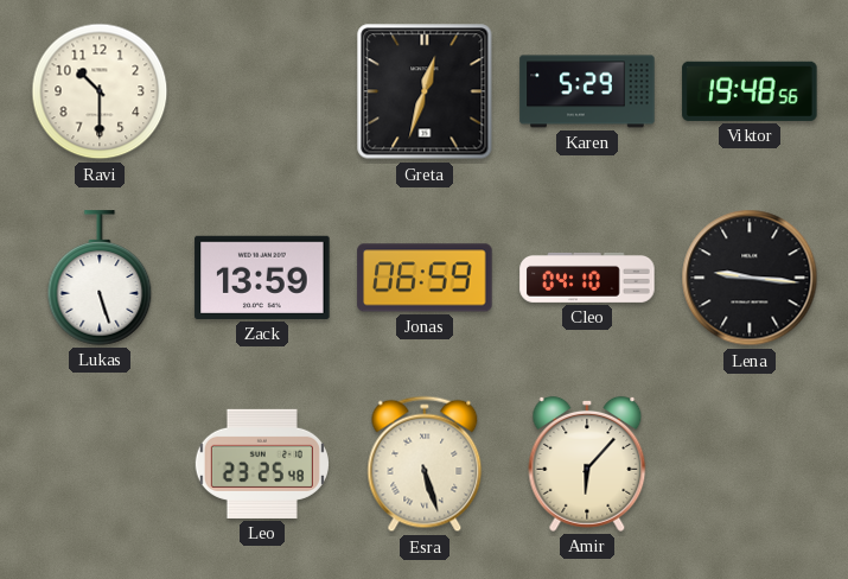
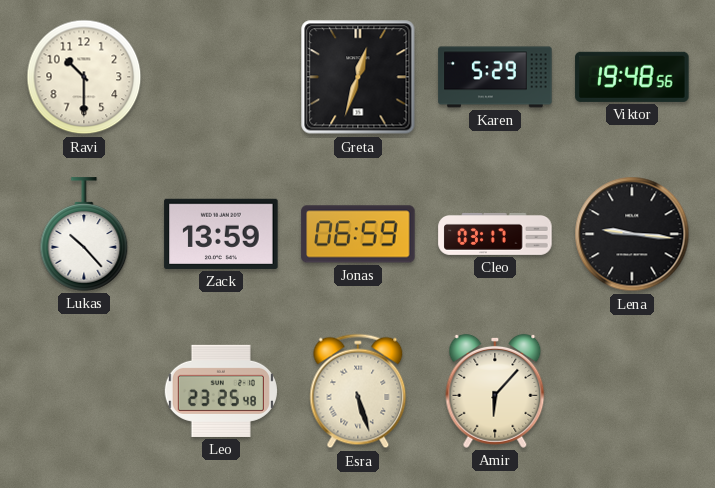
Lukas: 5:27 -> 10:23 (84, 234)
Cleo: 04:10 -> 03:17 (495, 234)
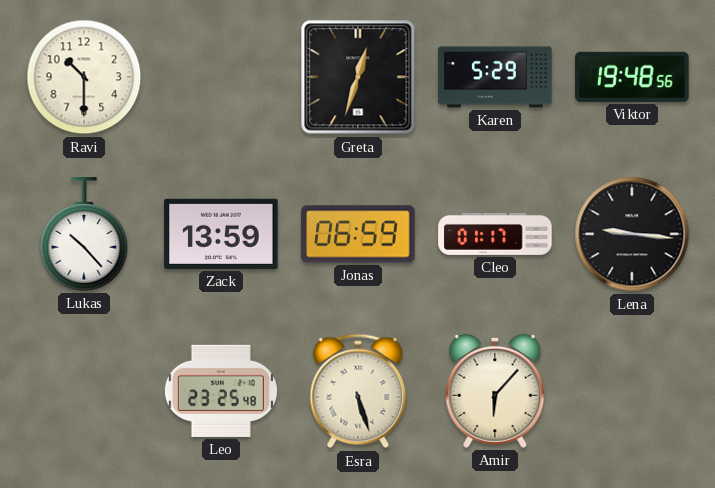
Cleo: 03:17 -> 01:17 (495, 234)
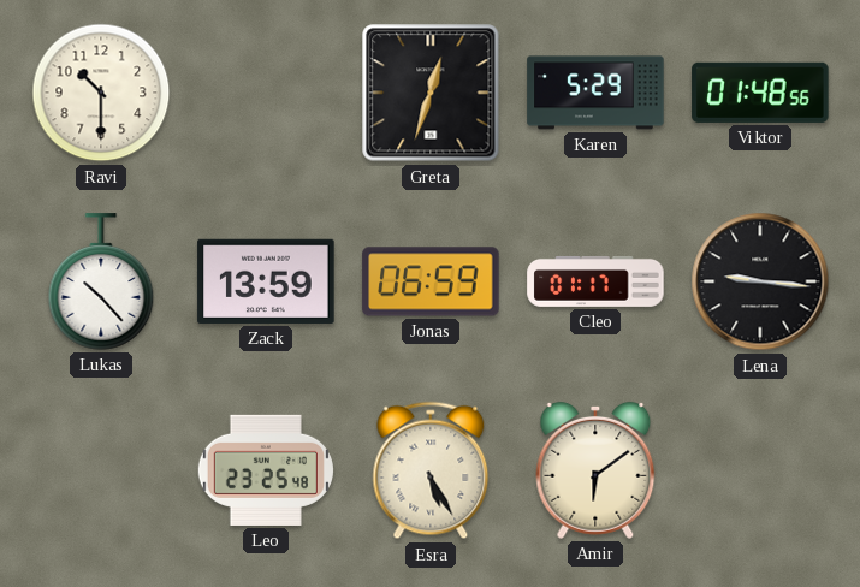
Viktor: 19:48 -> 01:48 (760, 93)
Esra: 5:27 -> 5:25 (431, 470)
Amir: 6:07 -> 6:09 (595, 470)
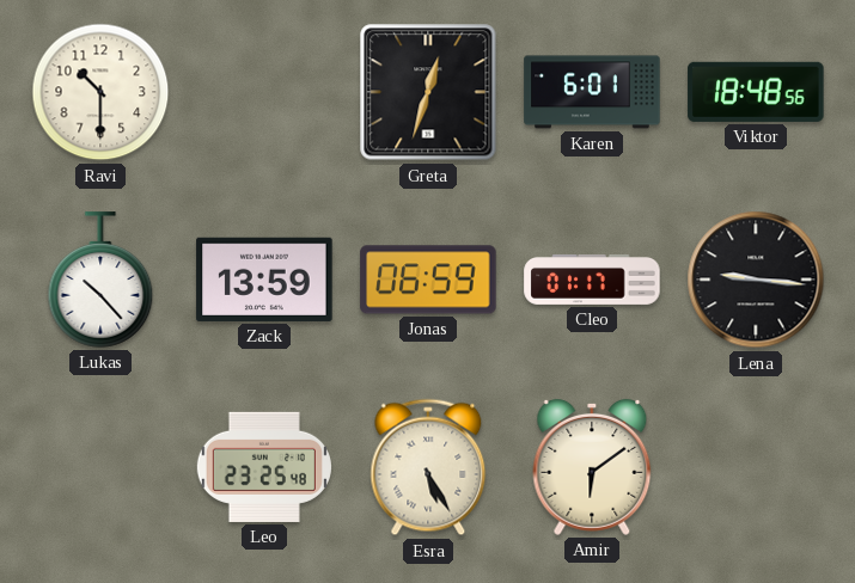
Karen: 5:29 -> 6:01 (592, 92)
Viktor: 01:48 -> 18:48 (756, 92)
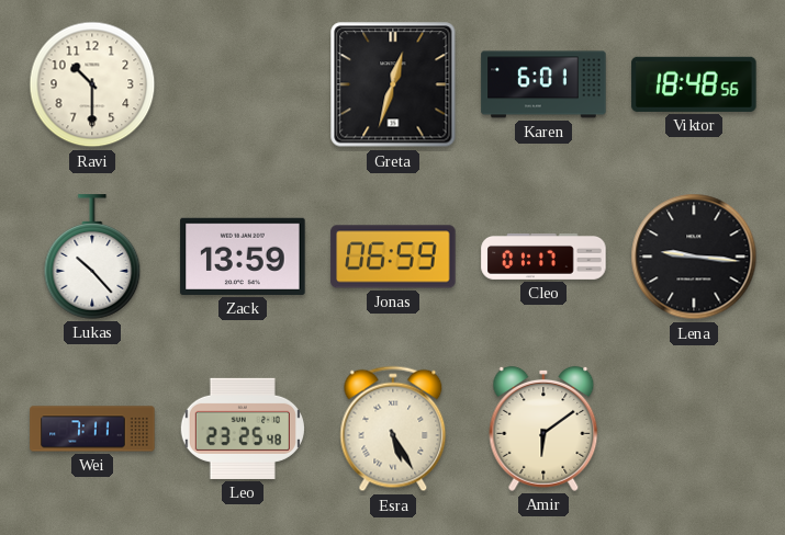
Wei: none -> 7:11 (92, 429)
